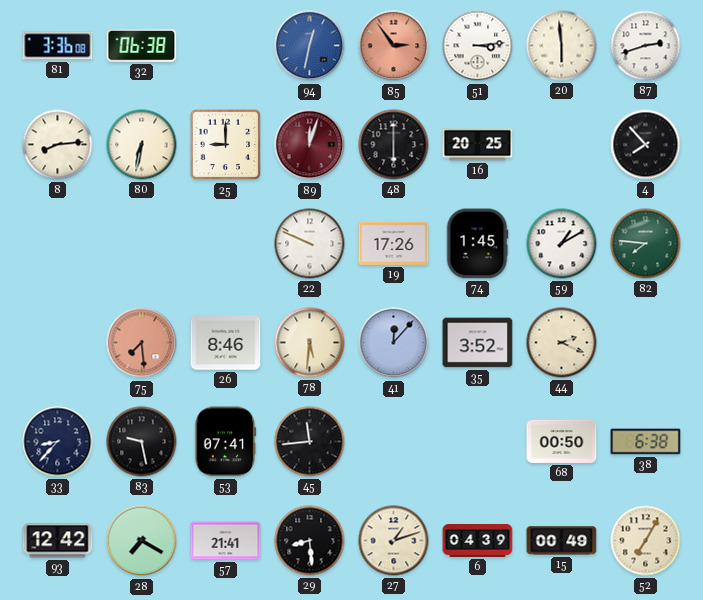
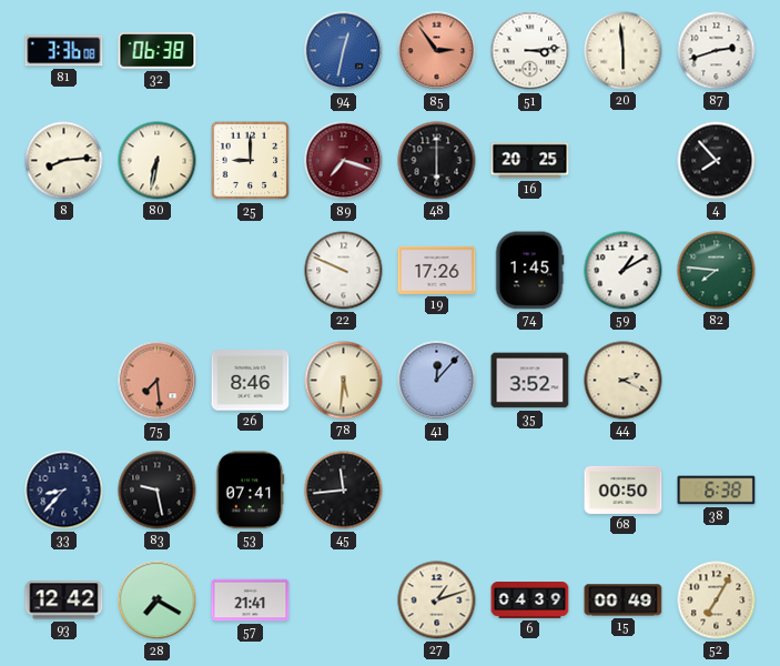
89: 12:03 -> 7:18 (344, 161)
29: 8:29 -> none (310, 541)
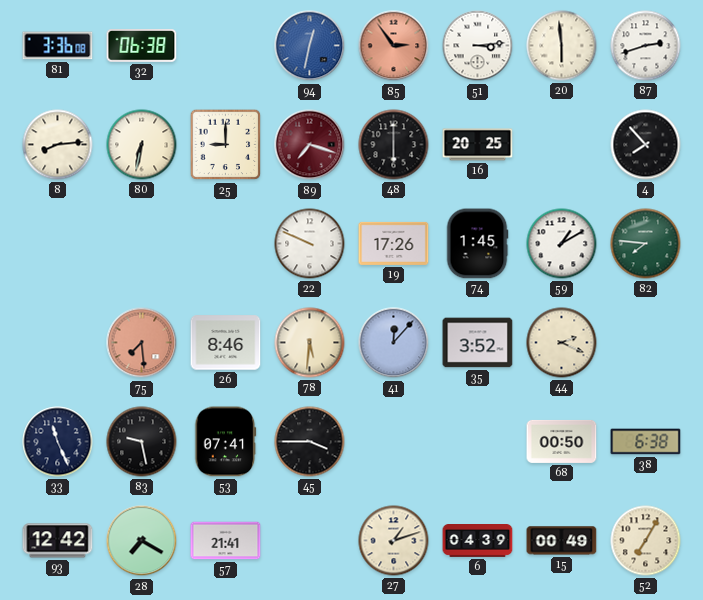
33: 8:37 -> 11:26 (58, 442)
45: 11:44 -> 3:45 (310, 442)
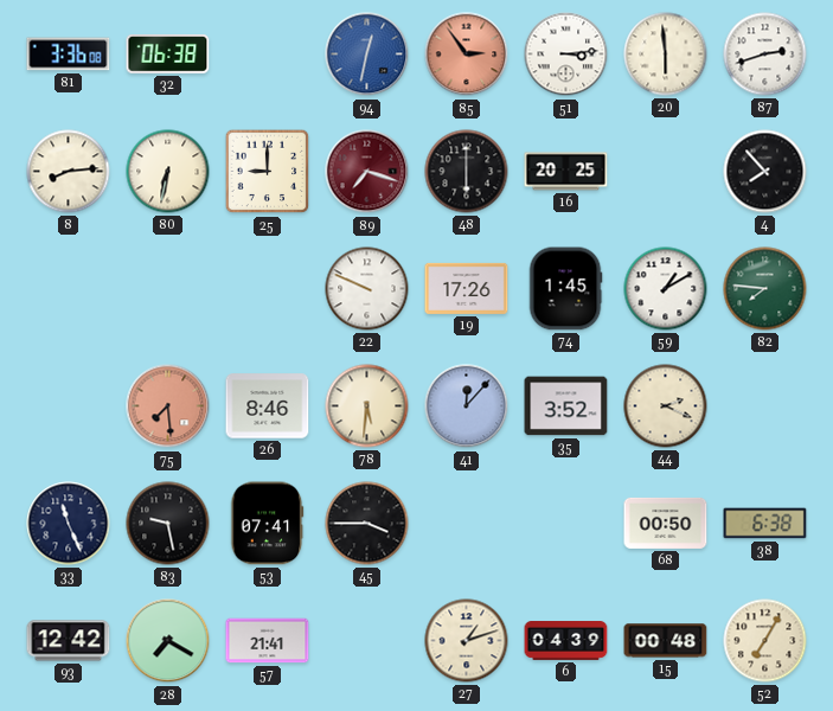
15: 00:49 -> 00:48 (666, 641)
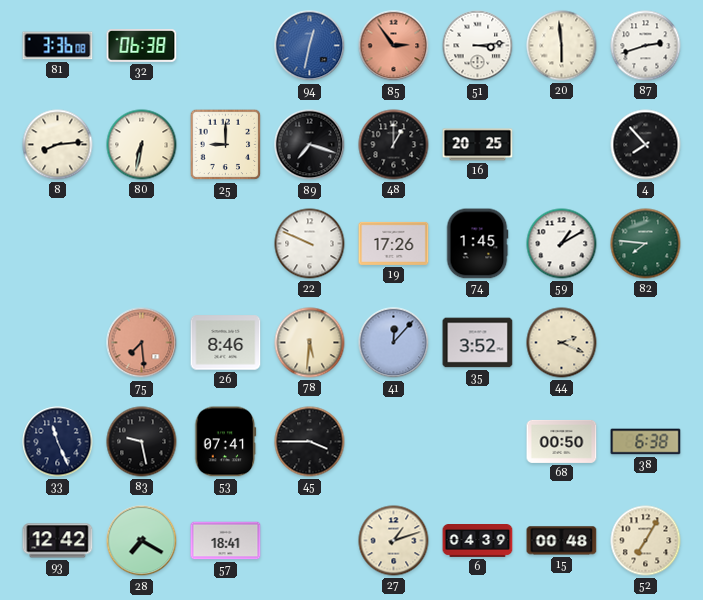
89 dial: burgundy -> black (310, 145)
48: 6:00 -> 1:00 (394, 145)
57: 21:41 -> 18:41 (226, 541)
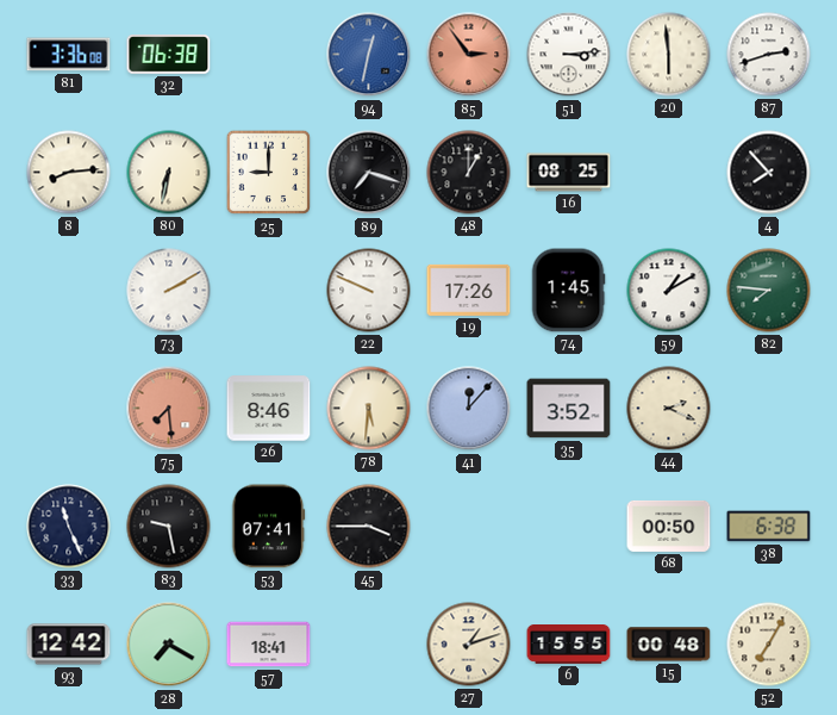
16: 20:25 -> 08:25 (569, 173)
73: none -> 2:10 (169, 291)
6: 04:39 -> 15:55 (569, 645)
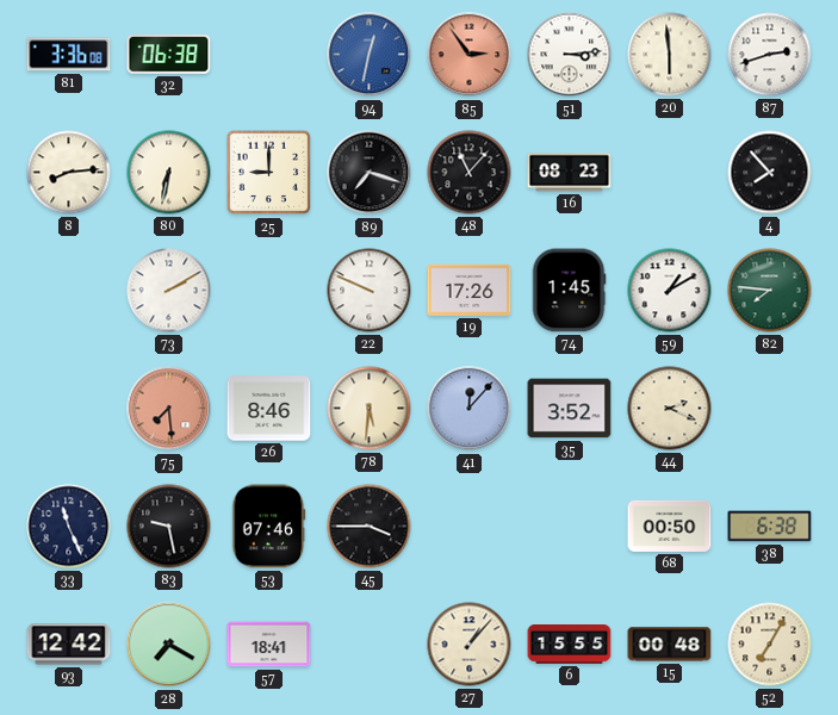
48: 1:00 -> 11:07 (470, 173)
16: 08:25 -> 08:23 (570, 173)
53: 07:41 -> 07:46 (269, 527)
27: 1:12 -> 1:07 (470, 645)
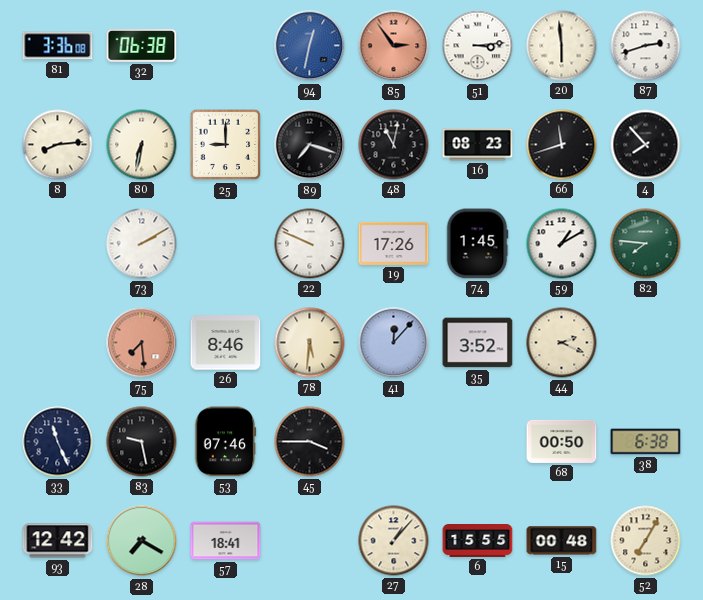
48: 11:07 -> 11:02 (394, 145)
66: none -> 11:42 (562, 145)
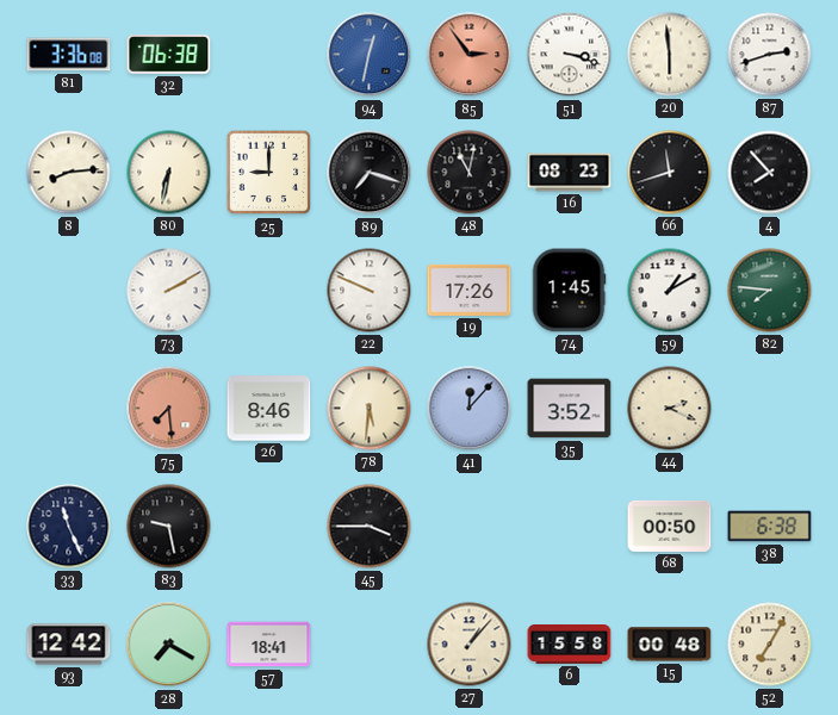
51: 3:14 -> 3:18 (570, 55)
53: 07:46 -> none (226, 442)
6: 15:55 -> 15:58 (570, 645)
